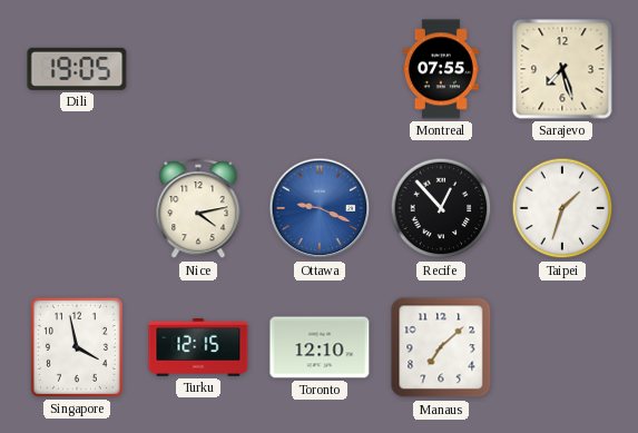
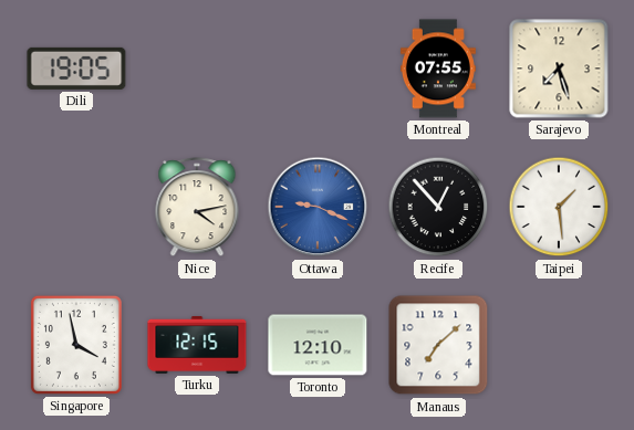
Taipei: 1:33 -> 1:29 (559, 207)
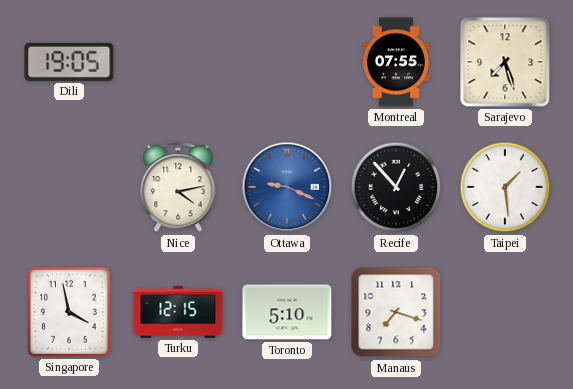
Toronto: 12:10 -> 5:10 (287, 312)
Manaus: 7:08 -> 7:18 (396, 312)
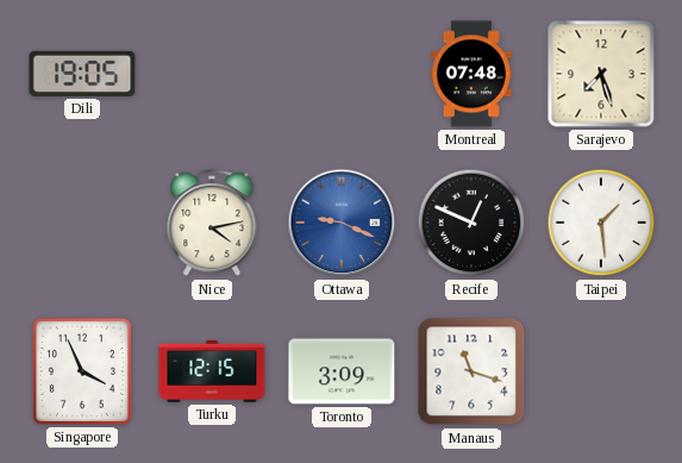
Montreal: 07:55 -> 07:48 (471, 74)
Recife: 12:53 -> 12:49 (471, 223)
Singapore: 3:58 -> 3:56 (82, 371)
Toronto: 5:10 -> 3:09 (342, 371)
Manaus: 7:18 -> 11:18 (471, 371)
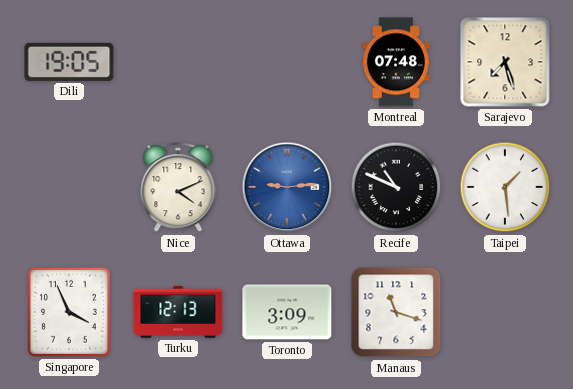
Nice: 4:13 -> 4:11 (178, 188)
Ottawa: 9:19 -> 9:14 (287, 187)
Recife: 12:49 -> 10:49 (396, 187)
Turku: 12:15 -> 12:13 (178, 312)
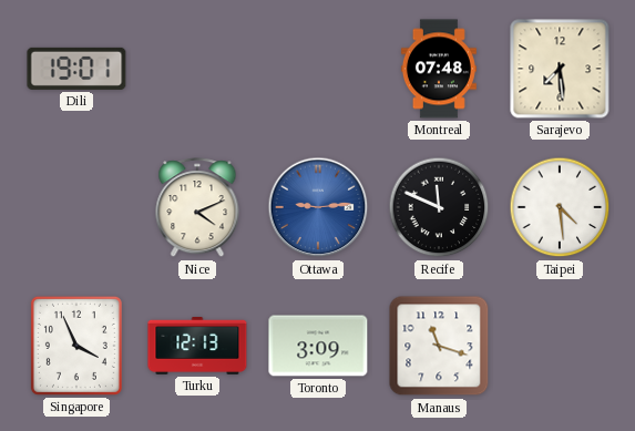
Dili: 19:05 -> 19:01 (76, 69)
Sarajevo: 7:27 -> 7:29 (560, 69)
Recife: 10:49 -> 11:49 (439, 207)
Taipei: 1:29 -> 4:29 (560, 207)
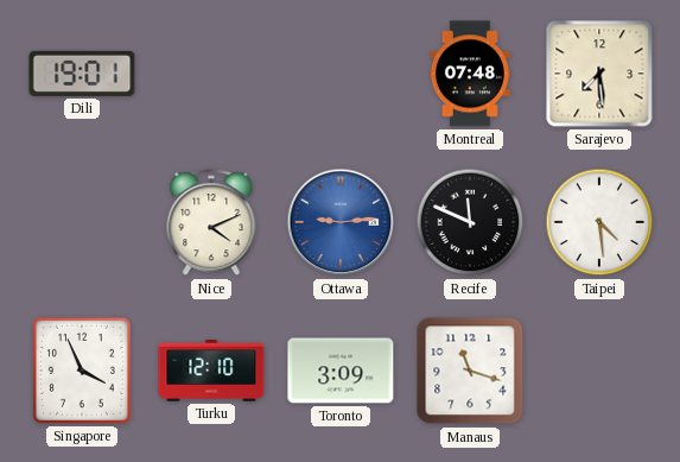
Turku: 12:13 -> 12:10 (211, 371)
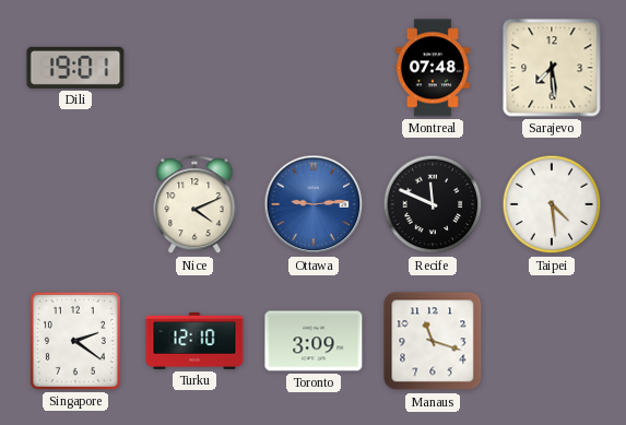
Singapore: 3:56 -> 2:21 (75, 341)
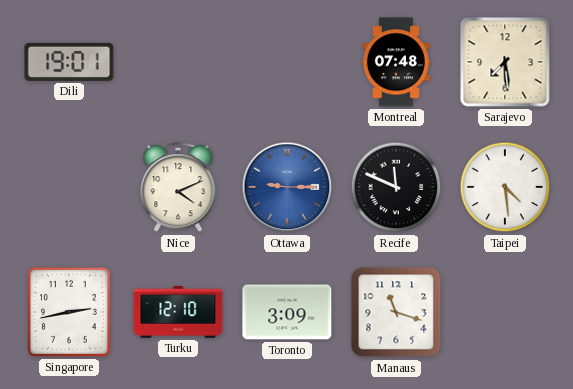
Ottawa: 9:14 -> 9:15 (287, 187)
Singapore: 2:21 -> 2:43 (69, 312)
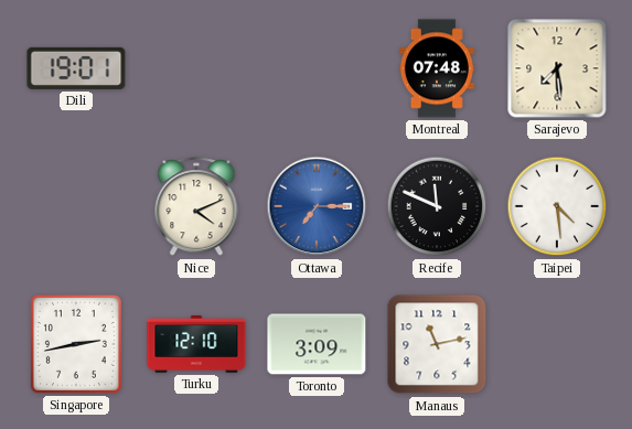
Ottawa: 9:15 -> 7:15 (317, 206)
Manaus: 11:18 -> 11:13 (437, 344)
